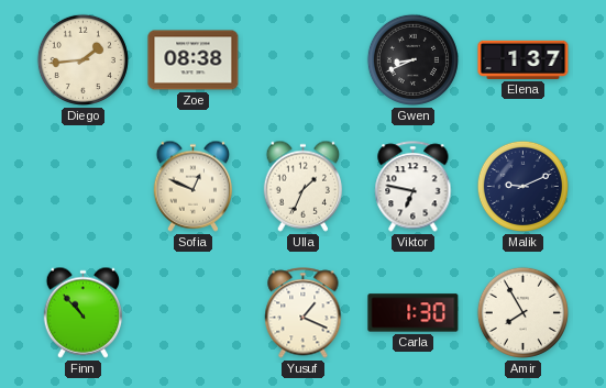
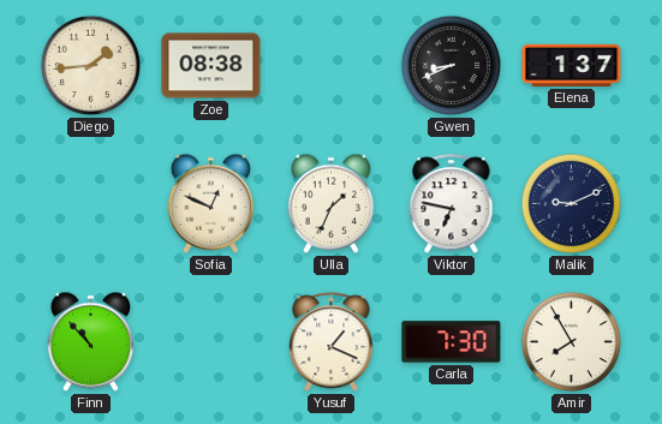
Carla: 1:30 -> 7:30 (452, 342)
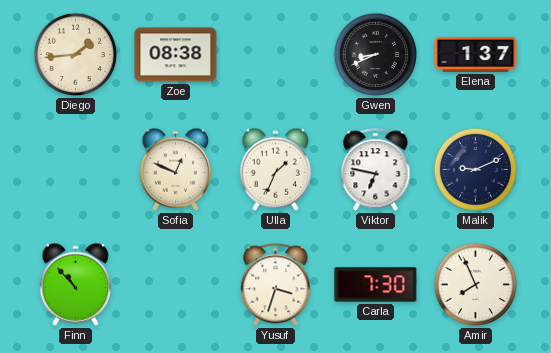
Yusuf: 1:19 -> 3:33 (276, 285)
Amir: 7:55 -> 7:56 (475, 284)
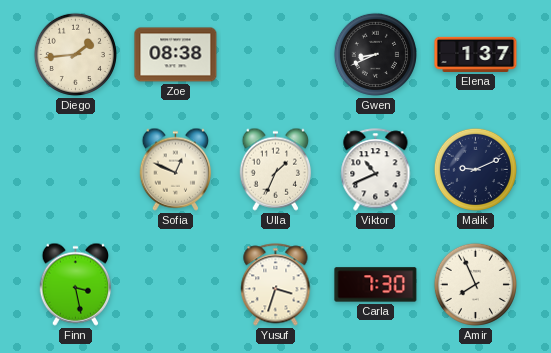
Viktor: 6:47 -> 10:41 (376, 170)
Finn: 10:53 -> 3:28 (76, 284)
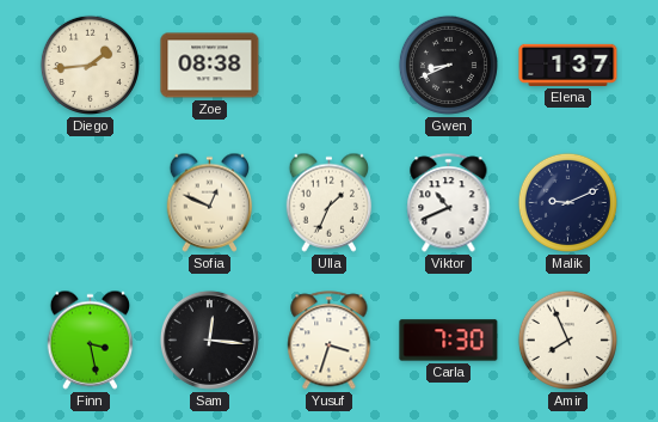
Sam: none -> 12:16 (209, 340)
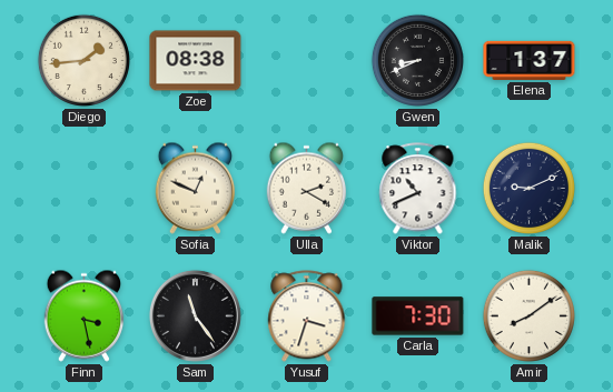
Ulla: 1:34 -> 2:20 (307, 188)
Sam: 12:16 -> 11:24 (195, 315)
Amir: 7:56 -> 8:09 (528, 315)
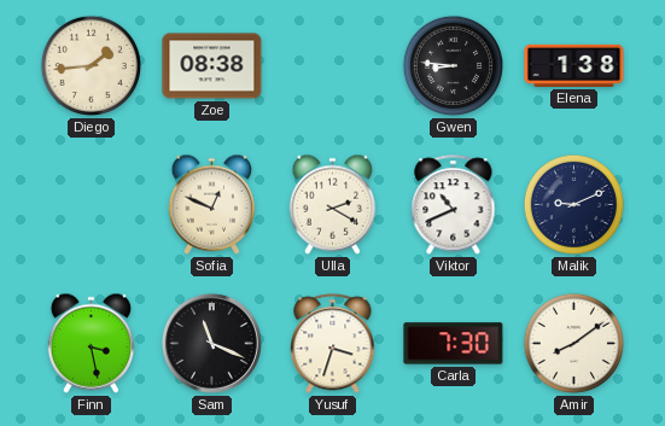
Gwen: 8:41 -> 8:46 (453, 65)
Elena: 1:37 -> 1:38 (574, 65)
Sam: 11:24 -> 11:19 (211, 343)
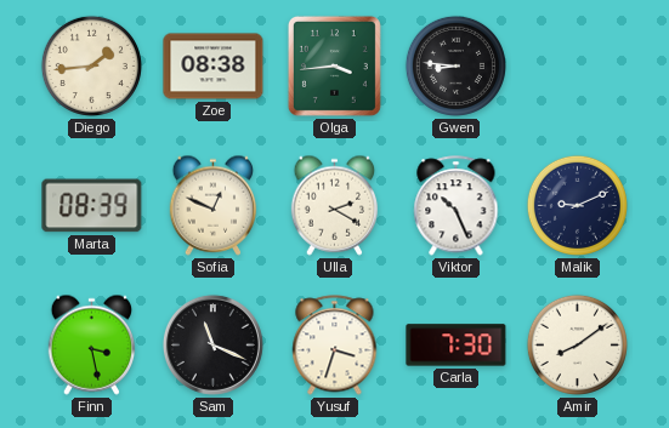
Olga: none -> 3:44 (334, 65)
Elena: 1:38 -> none (574, 65)
Marta: none -> 08:39 (92, 206)
Viktor: 10:41 -> 10:26 (457, 206)
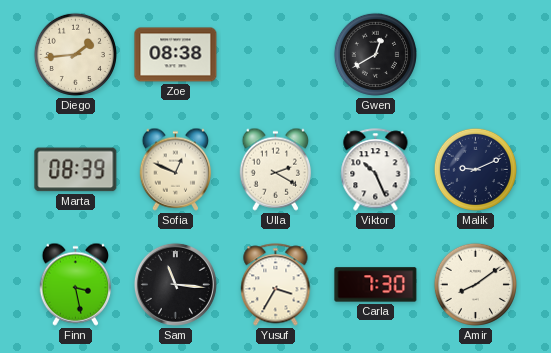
Olga: 3:44 -> none (334, 65)
Gwen: 8:46 -> 12:40 (375, 54)
Sam: 11:19 -> 11:16 (175, 284)
Yusuf: 3:33 -> 3:35 (276, 285)
